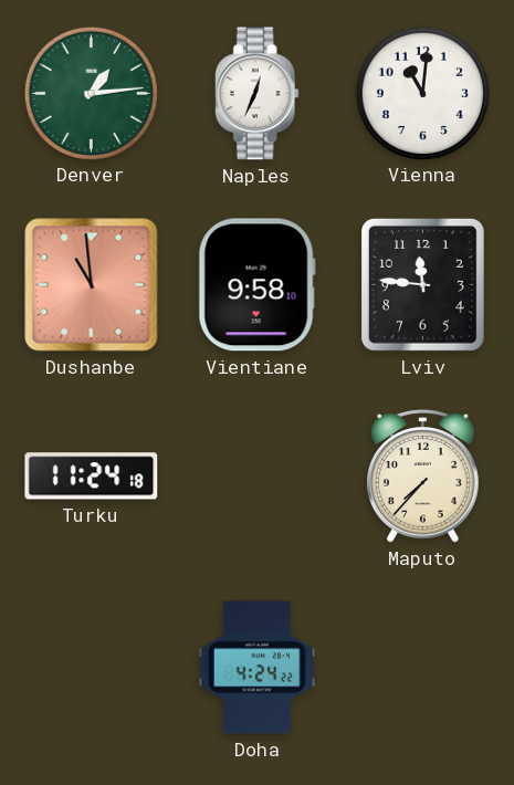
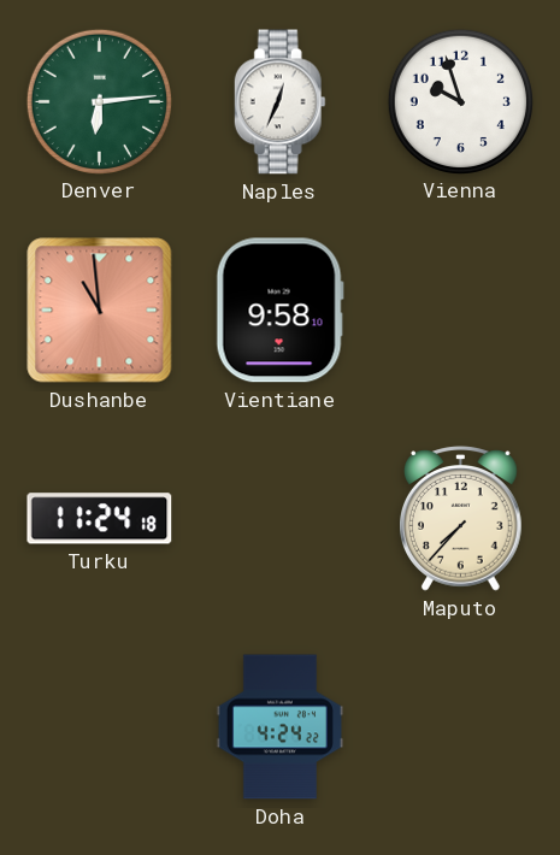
Denver: 1:14 -> 6:14 (99, 101)
Vienna: 11:01 -> 9:57 (460, 101)
Lviv: 11:46 -> none (422, 284)
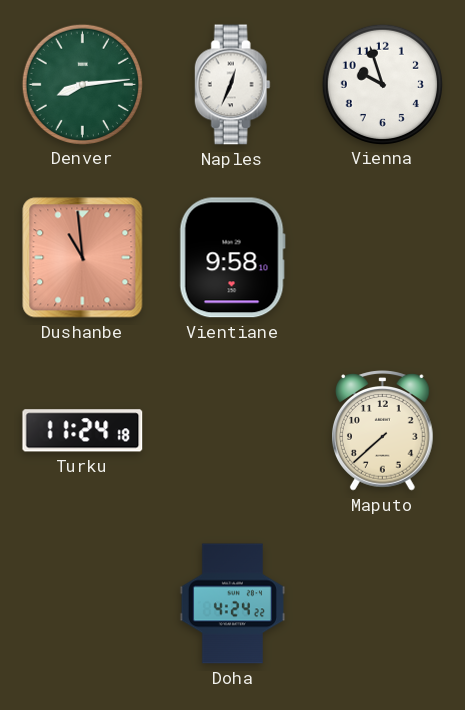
Denver: 6:14 -> 8:14 (82, 84)
Maputo: 7:37 -> 7:38 (383, 431)
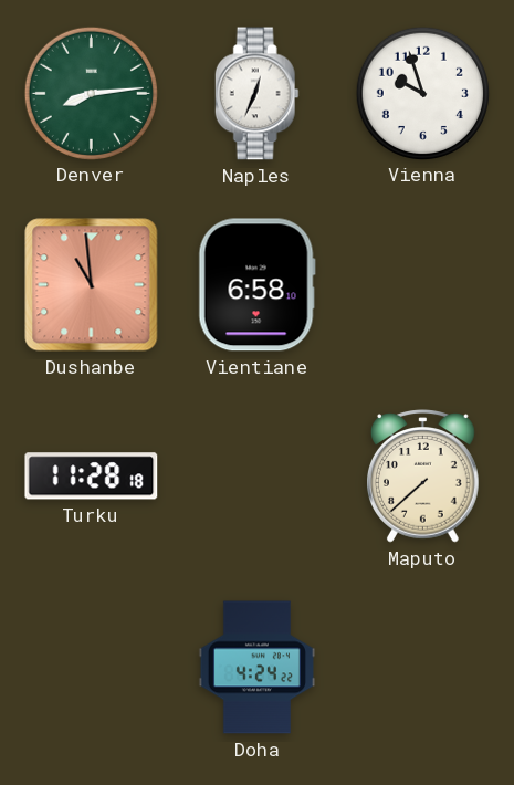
Vientiane: 9:58 -> 6:58 (256, 285)
Turku: 11:24 -> 11:28 (92, 477)
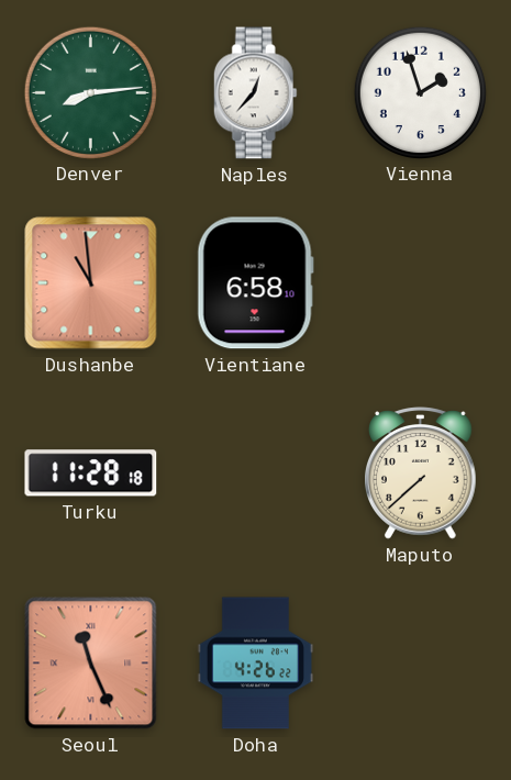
Naples: 12:34 -> 12:37 (255, 93)
Vienna: 9:57 -> 1:57 (420, 92)
Seoul: none -> 11:26 (91, 664)
Doha: 4:24 -> 4:26 (255, 664)
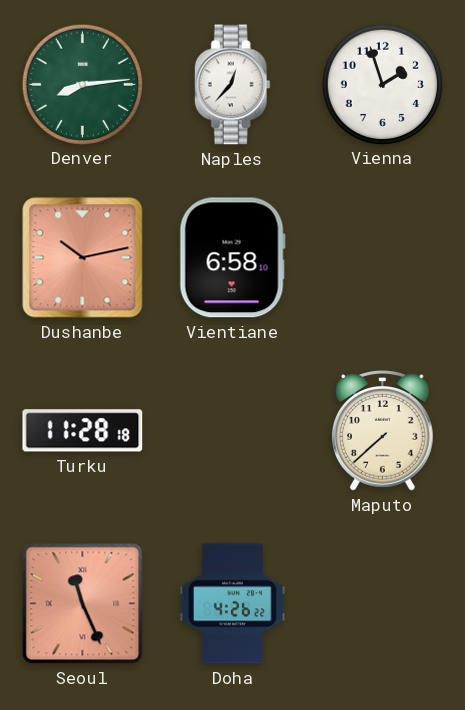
Dushanbe: 10:59 -> 10:13 (83, 258)
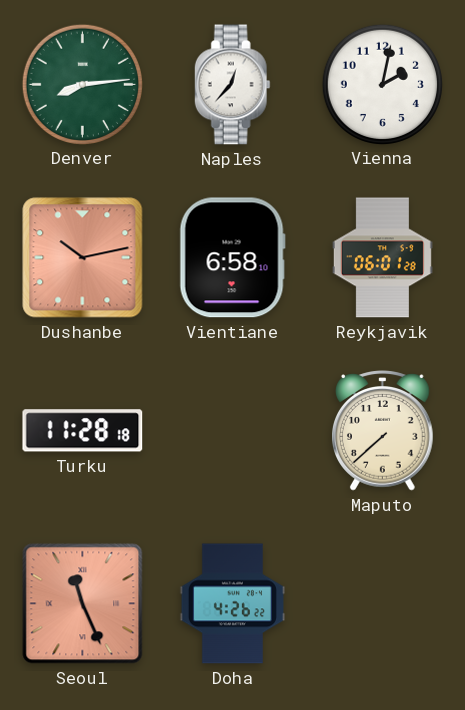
Vienna: 1:57 -> 2:02 (382, 84)
Reykjavik: none -> 06:01 (382, 258)
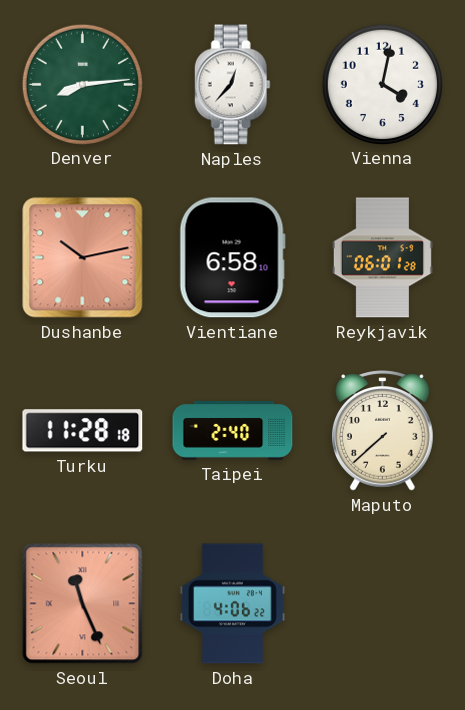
Vienna: 2:02 -> 4:02 (382, 84)
Taipei: none -> 2:40 (233, 430)
Doha: 4:26 -> 4:06 (232, 604)
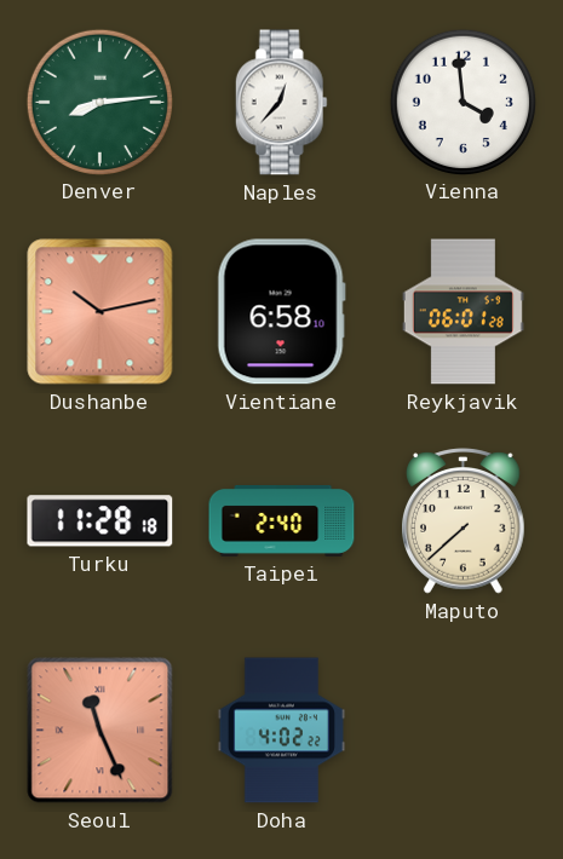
Vienna: 4:02 -> 3:59 (463, 102)
Doha: 4:06 -> 4:02 (281, 731)
